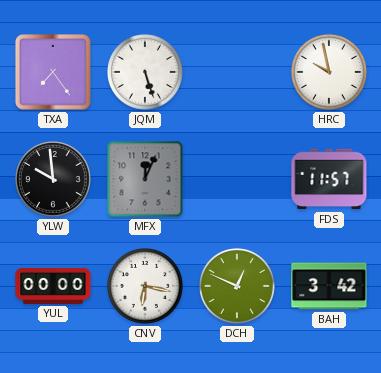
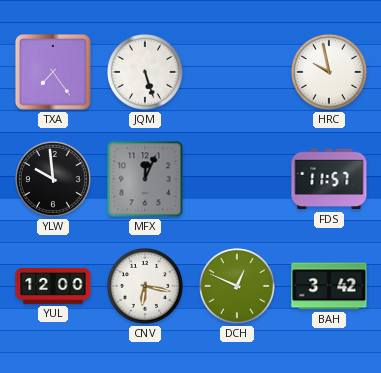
YUL: 00:00 -> 12:00 (53, 286)
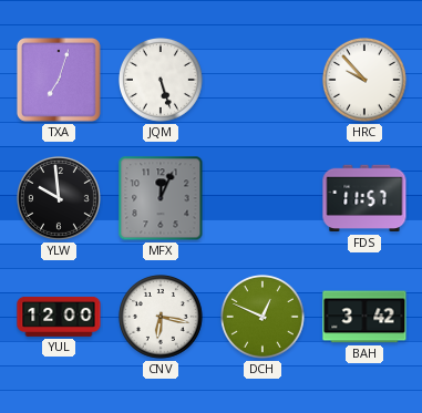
TXA: 7:24 -> 7:03 (59, 80)
HRC: 9:58 -> 9:53 (366, 81)
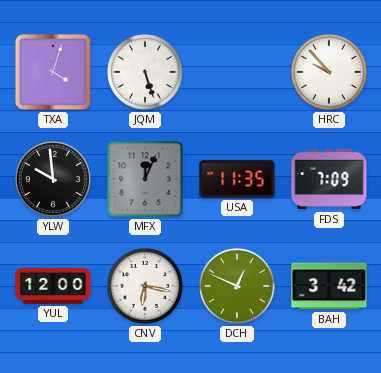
TXA: 7:03 -> 4:03 (53, 72)
USA: none -> 11:35 (237, 179)
FDS: 11:57 -> 7:09 (329, 179)
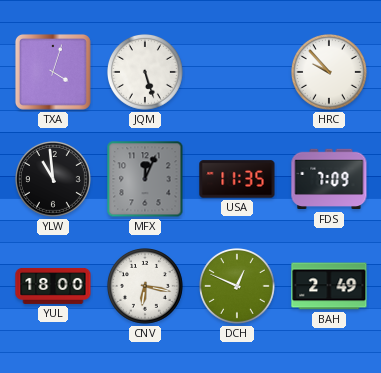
YLW: 9:59 -> 10:59 (54, 180)
YUL: 12:00 -> 18:00 (53, 286)
BAH: 3:42 -> 2:49 (329, 286)
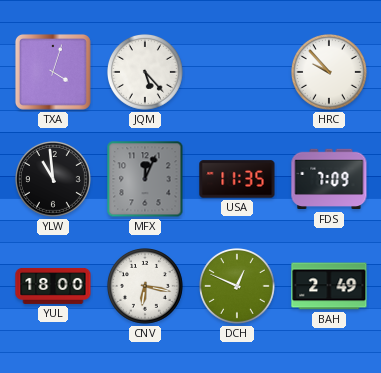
JQM: 5:27 -> 5:23 (146, 73)
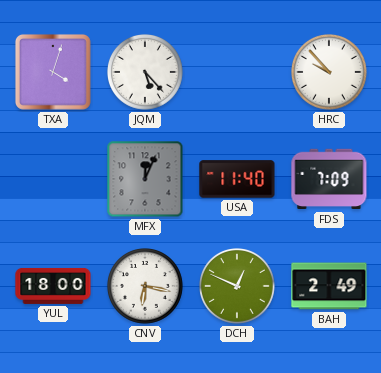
YLW: 10:59 -> none (54, 180)
USA: 11:35 -> 11:40 (237, 179)
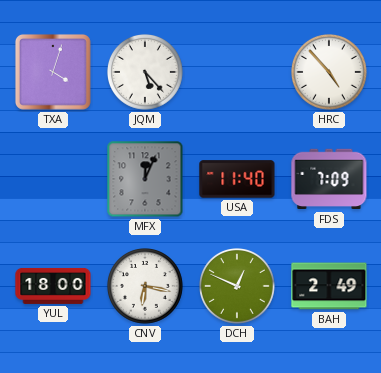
HRC: 9:53 -> 4:53 (330, 73)
